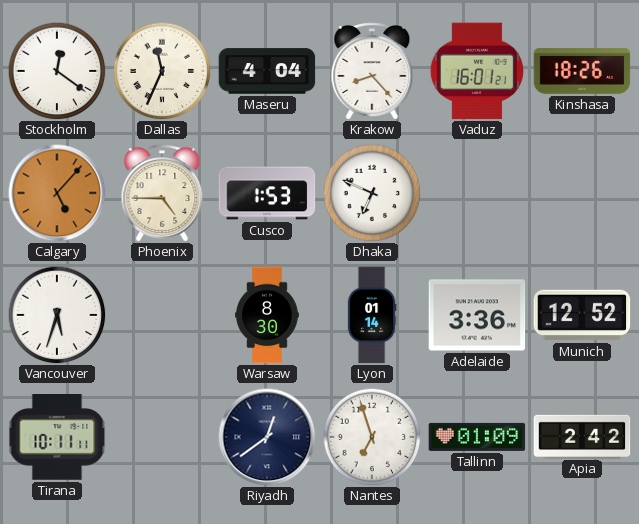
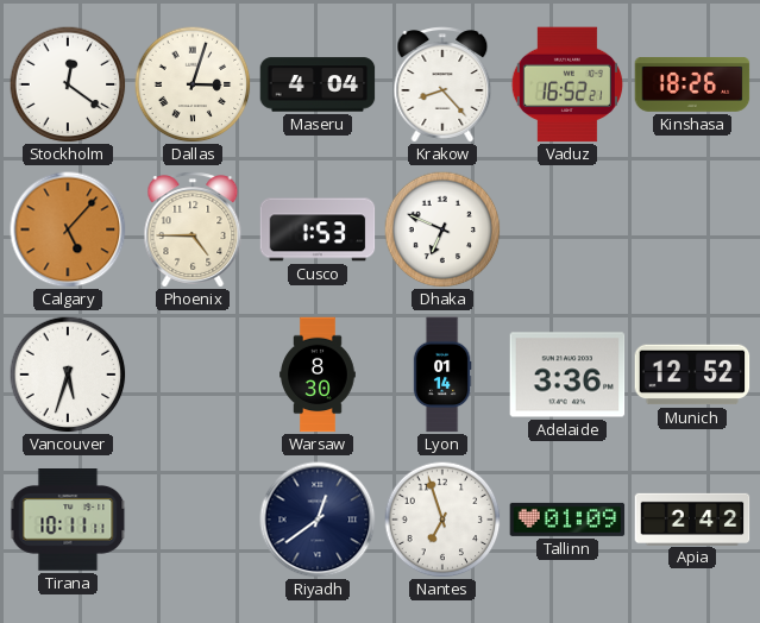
Dallas: 11:34 -> 3:03 (193, 84)
Vaduz: 16:01 -> 16:52 (567, 84)
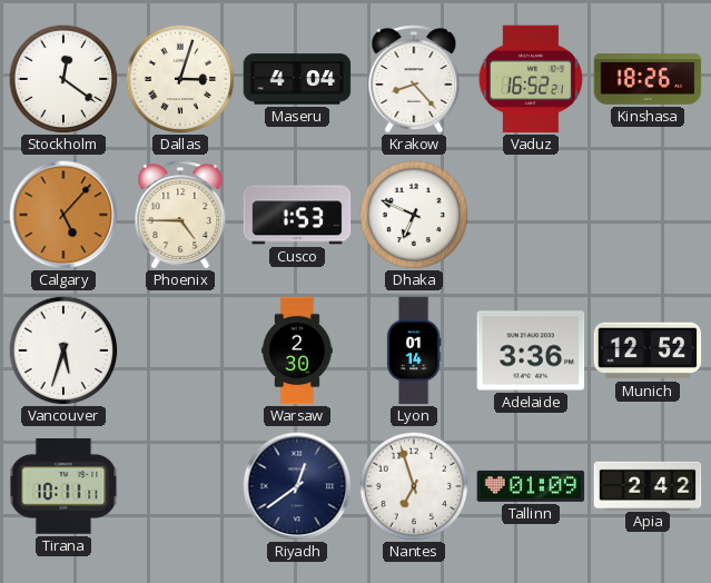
Warsaw: 8:30 -> 2:30 (297, 350)
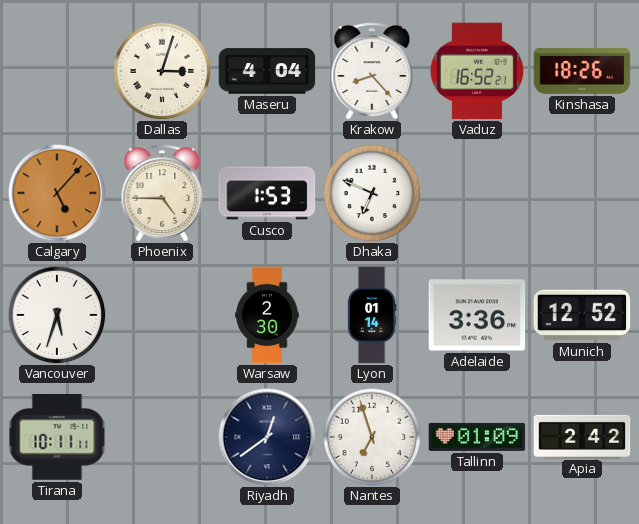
Stockholm: 12:21 -> none (63, 79)
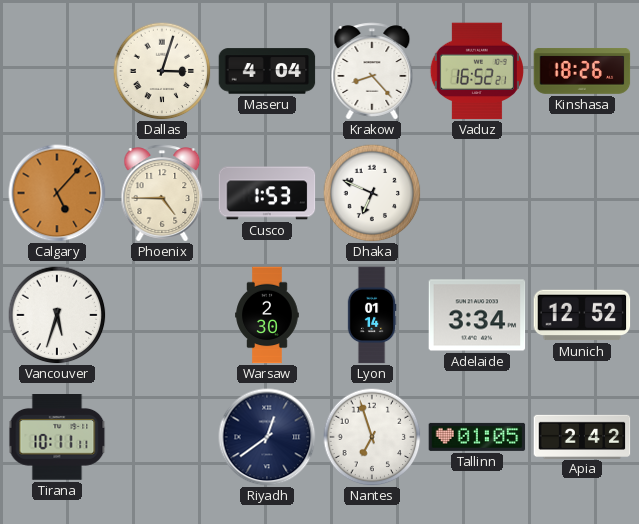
Adelaide: 3:36 -> 3:34 (477, 315)
Tallinn: 01:09 -> 01:05 (477, 437)
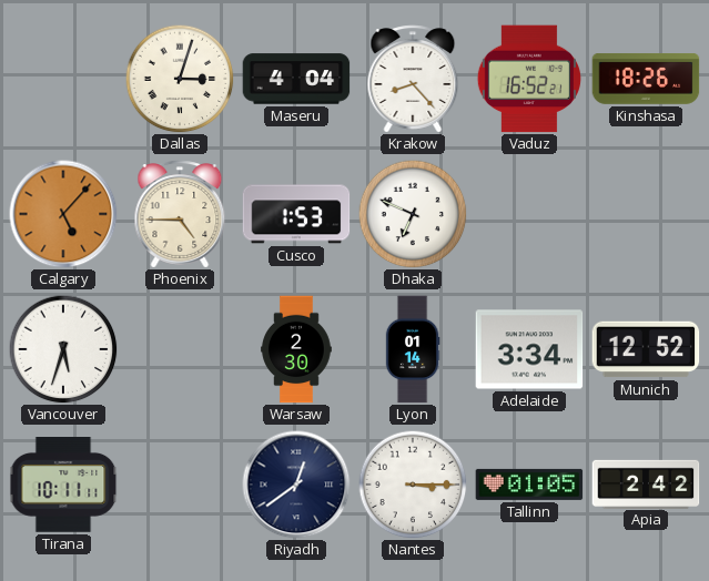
Nantes: 6:57 -> 3:15 (413, 485)
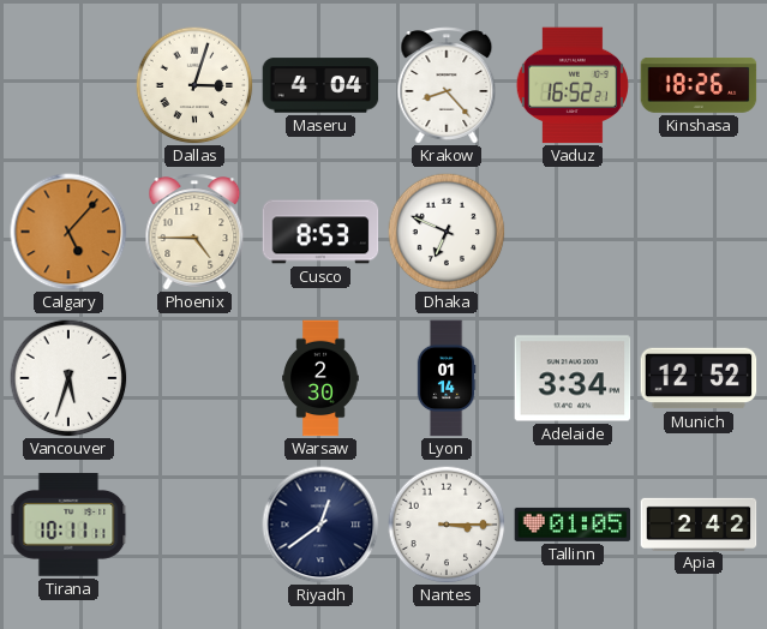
Cusco: 1:53 -> 8:53 (320, 232)
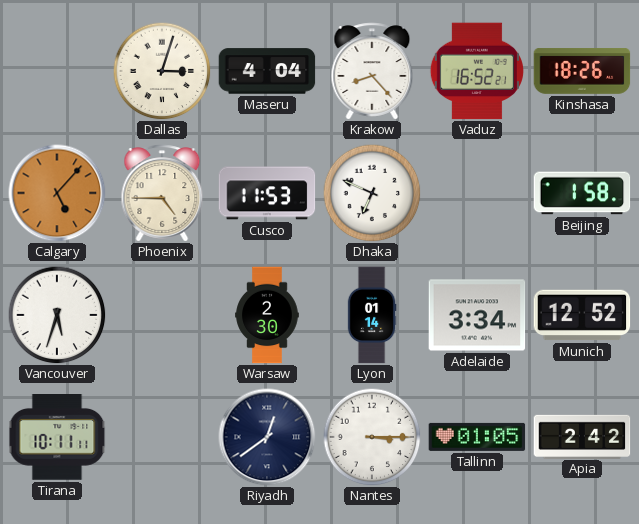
Cusco: 8:53 -> 11:53 (267, 193)
Beijing: none -> 1:58 (582, 193)
